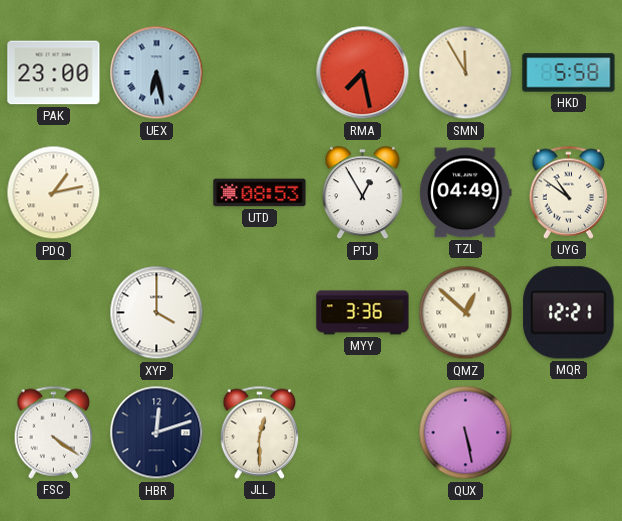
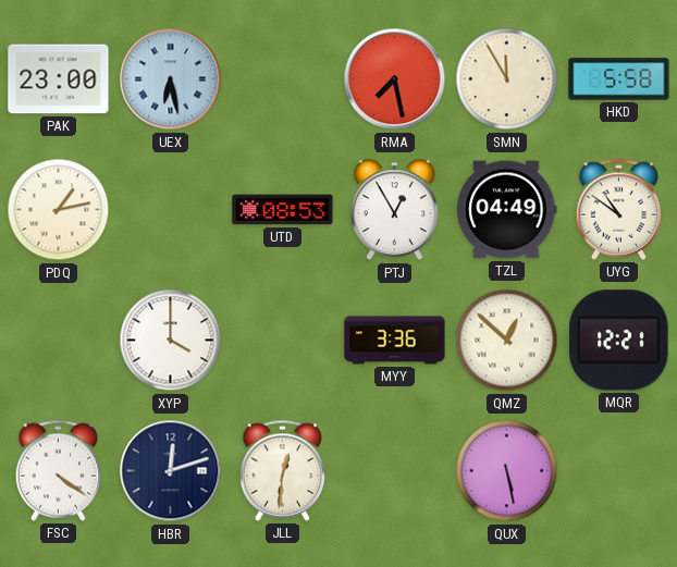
JLL: 12:30 -> 12:31 (283, 470)
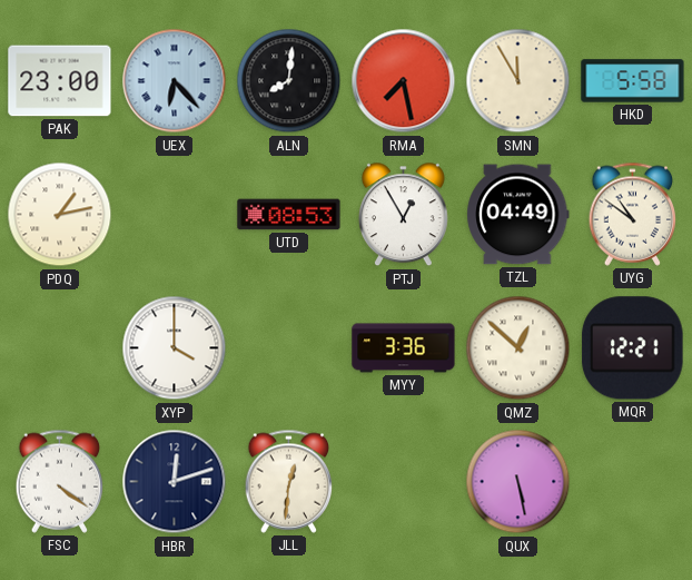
UEX: 6:28 -> 6:23 (175, 81)
ALN: none -> 8:01 (289, 81)
